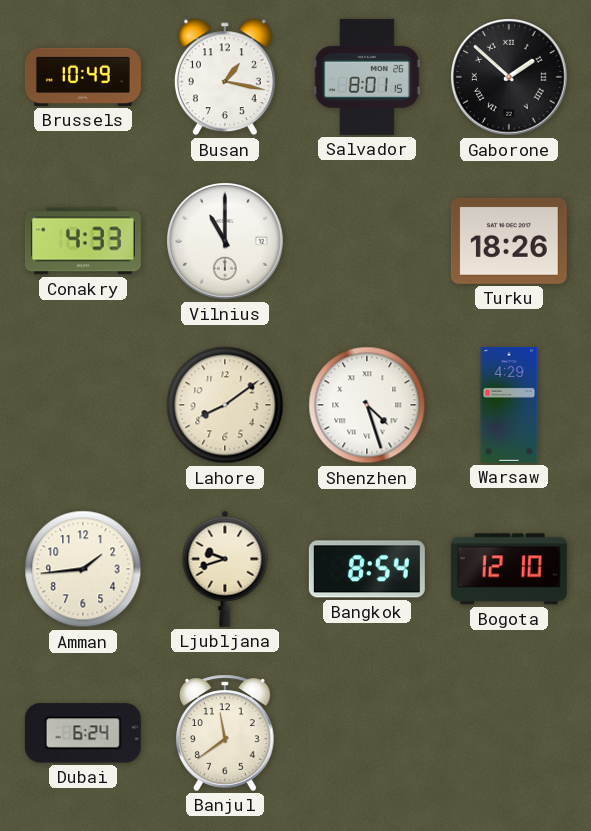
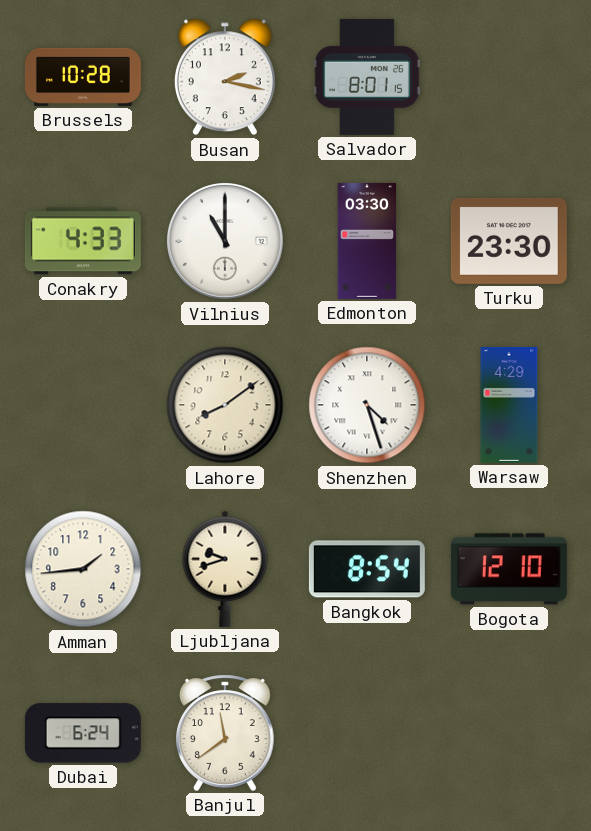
Brussels: 10:49 -> 10:28 (83, 77)
Busan: 1:17 -> 2:17 (225, 77)
Gaborone: 1:52 -> none (510, 78)
Edmonton: none -> 03:30 (367, 241)
Turku: 18:26 -> 23:30 (509, 241)
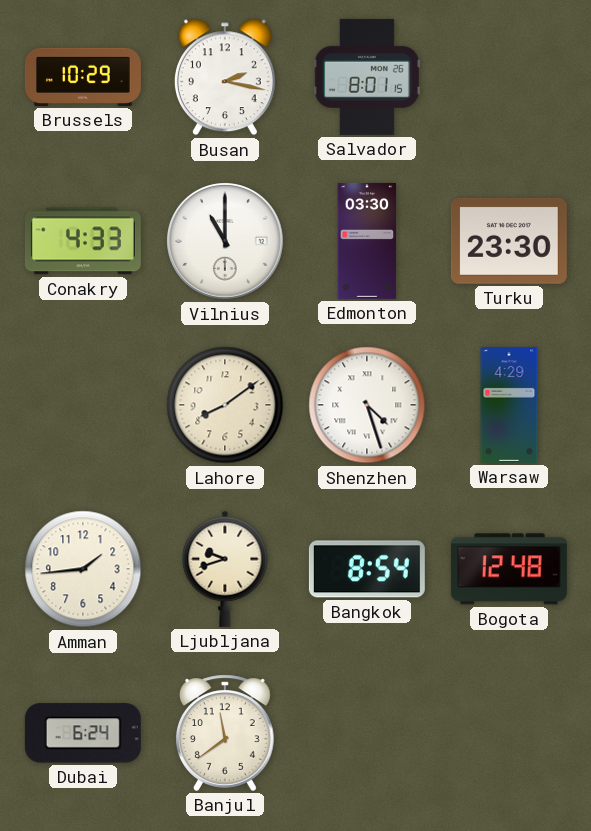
Brussels: 10:28 -> 10:29 (83, 77)
Bogota: 12:10 -> 12:48 (509, 569)
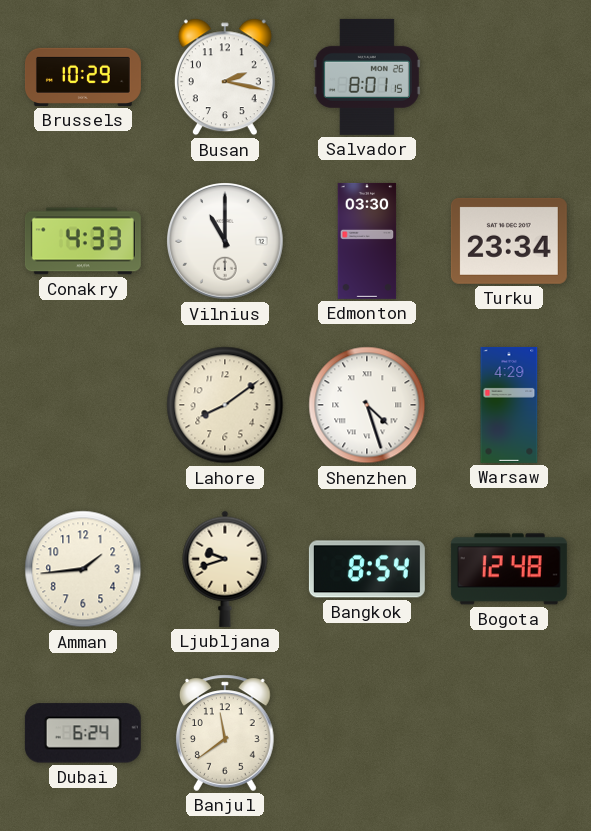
Turku: 23:30 -> 23:34 (509, 241)
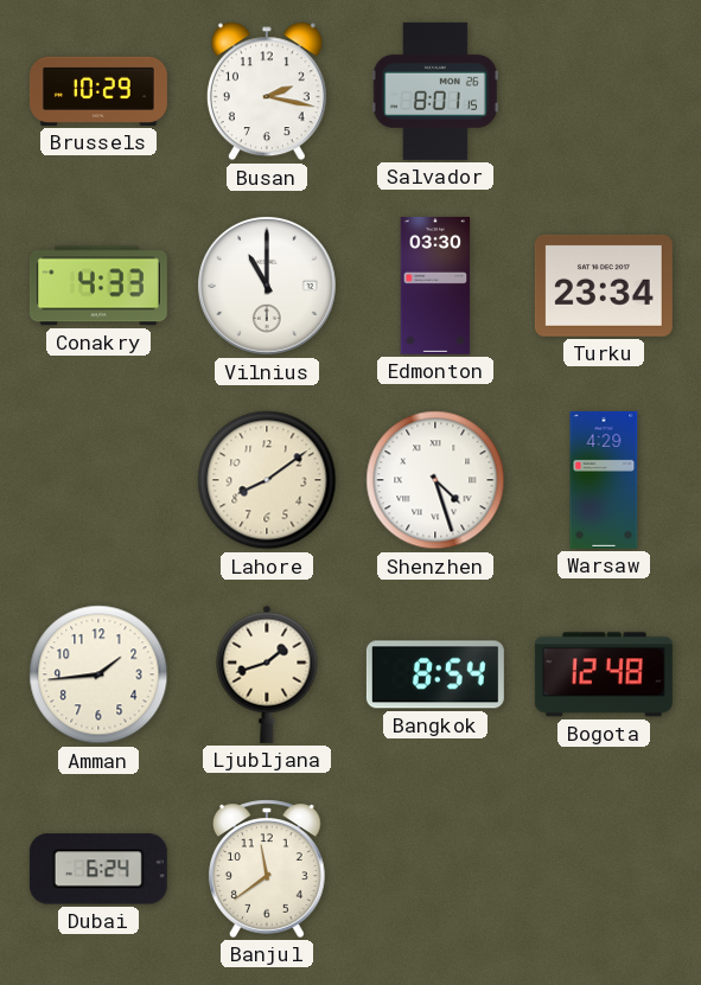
Ljubljana: 9:42 -> 1:42 (267, 674)
